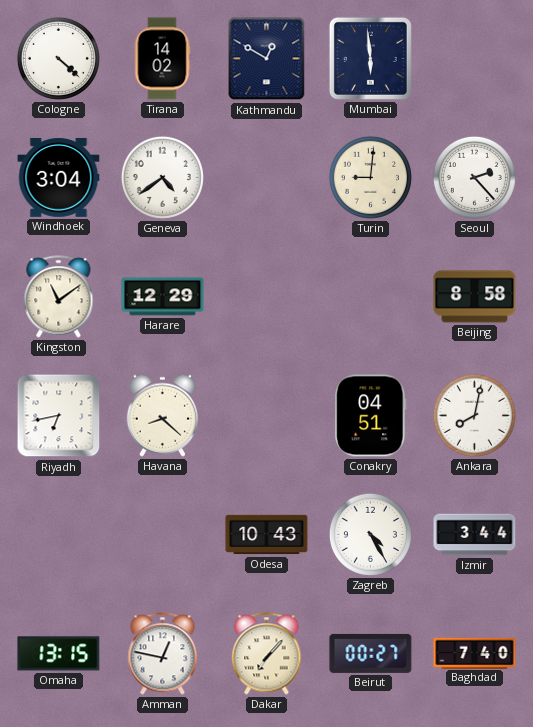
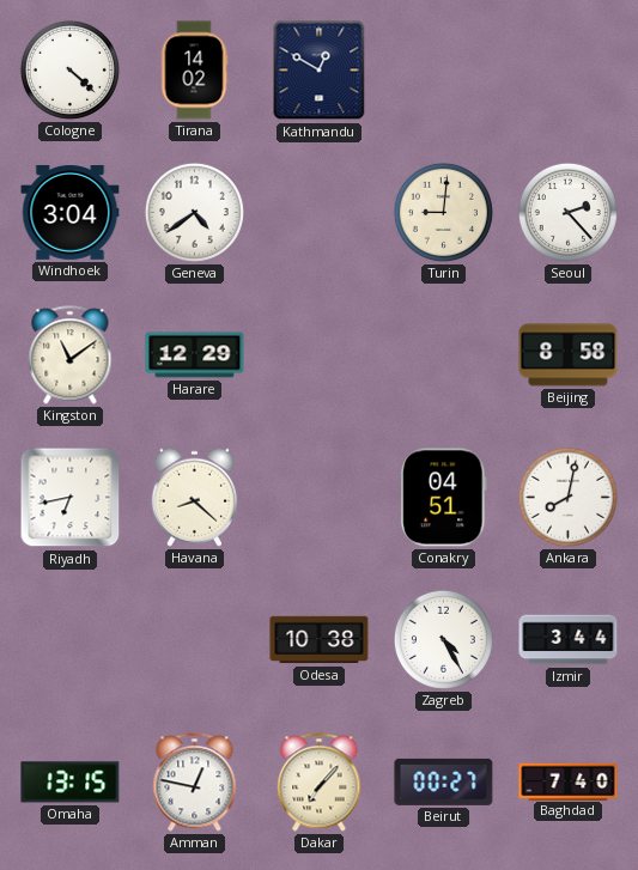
Mumbai: 5:59 -> none (370, 58)
Odesa: 10:43 -> 10:38 (320, 640)
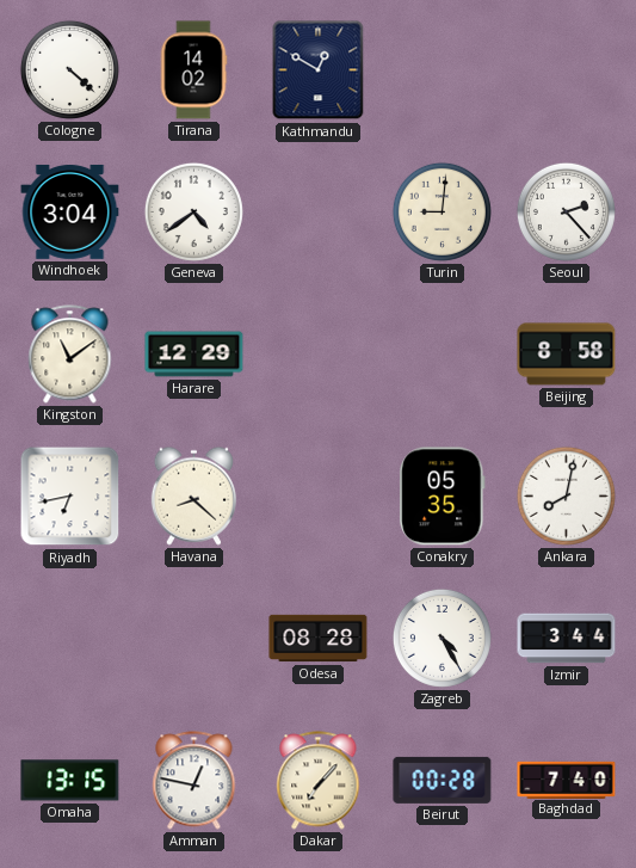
Conakry: 04:51 -> 05:35 (443, 497)
Odesa: 10:38 -> 08:28 (319, 639)
Beirut: 00:27 -> 00:28 (443, 780)
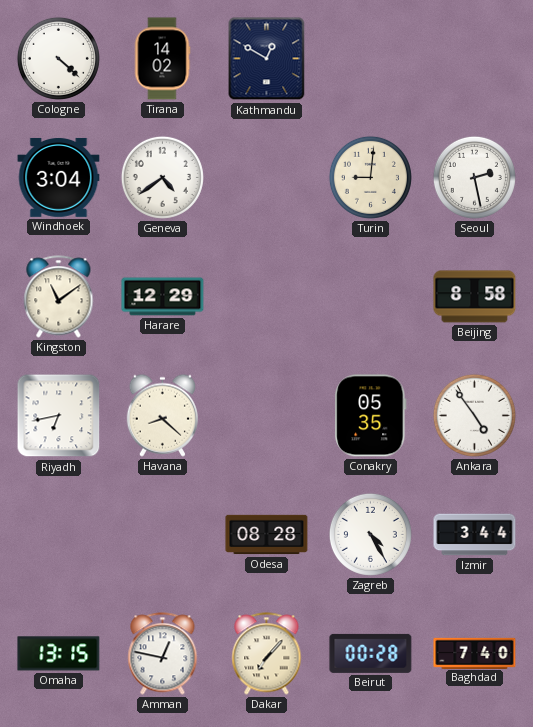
Seoul: 2:23 -> 2:28 (474, 177)
Ankara: 8:02 -> 4:54 (474, 415)
